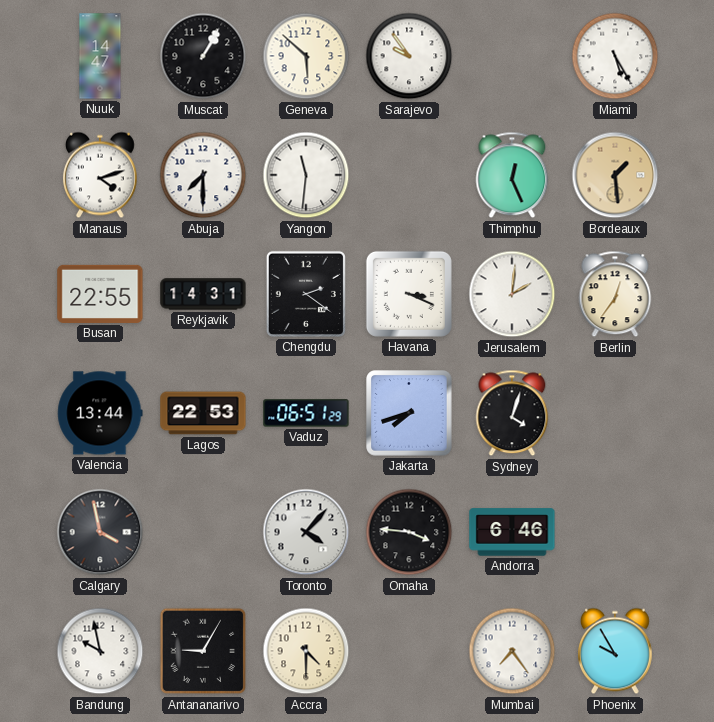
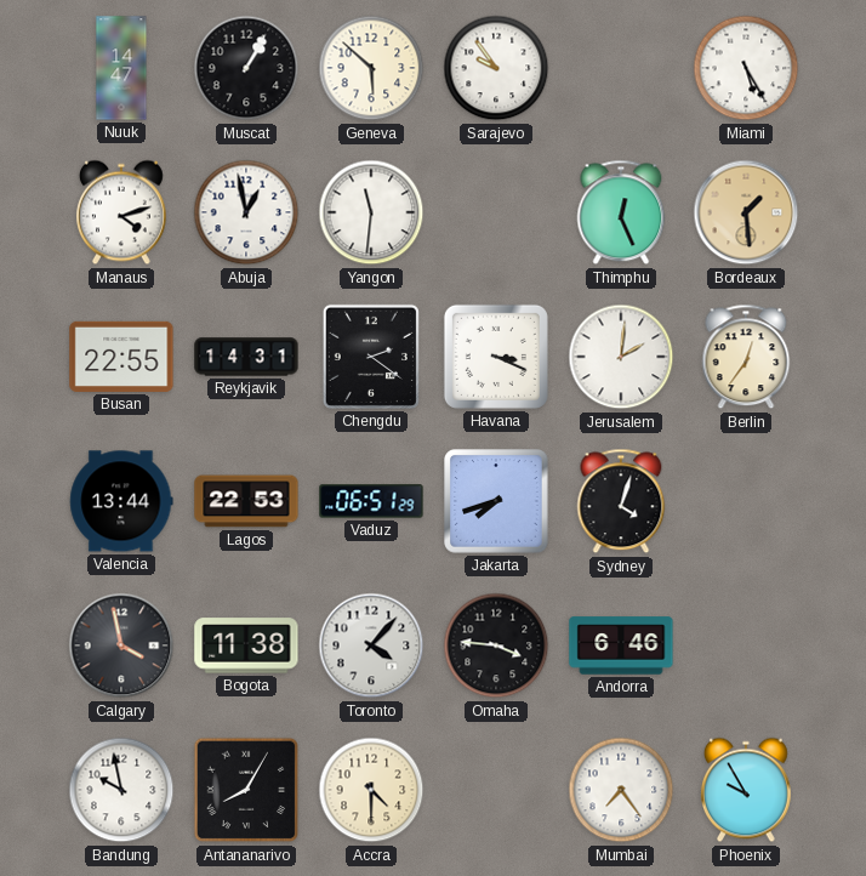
Abuja: 7:30 -> 12:58 (246, 212)
Bogota: none -> 11:38 (246, 645)
Antananarivo: 9:05 -> 8:05 (246, 790)
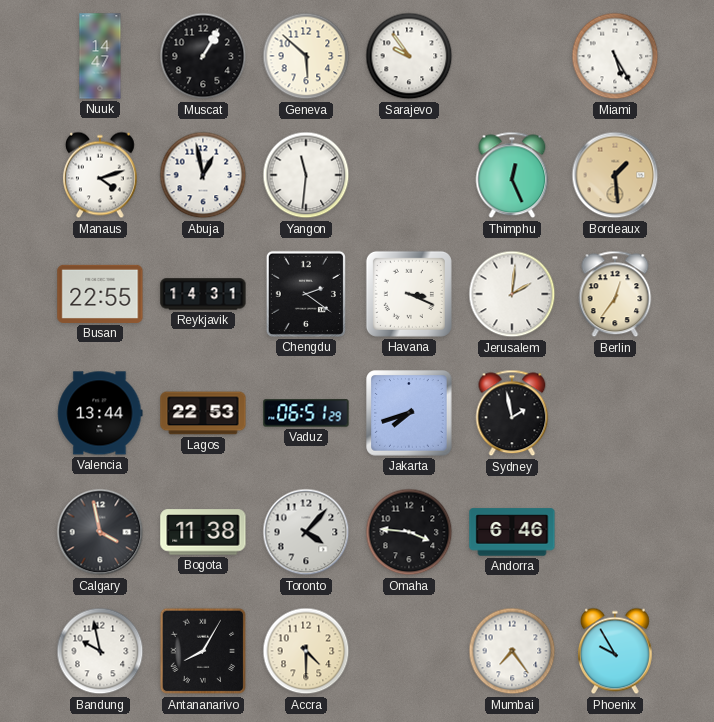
Sydney: 4:03 -> 1:58 (512, 413)
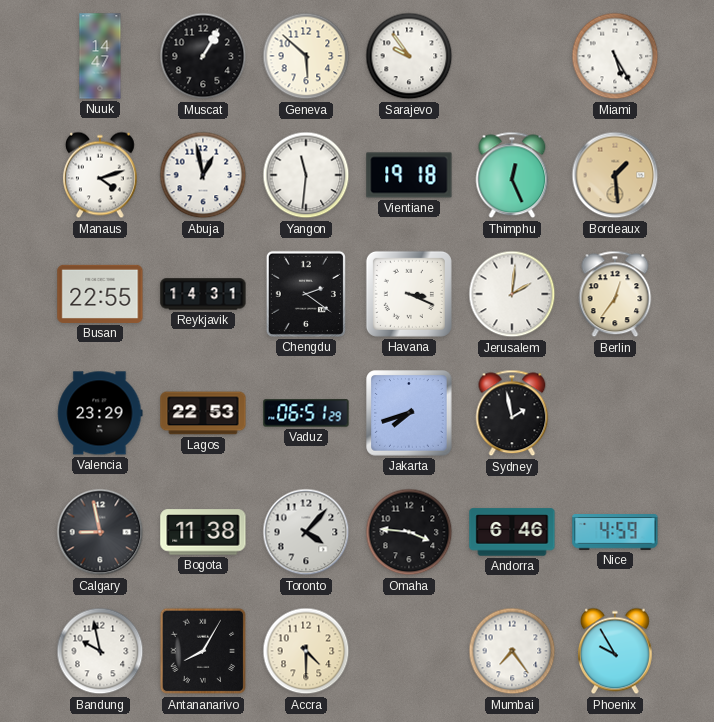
Vientiane: none -> 19:18 (409, 175)
Valencia: 13:44 -> 23:29 (100, 413)
Calgary: 3:58 -> 8:58 (100, 532)
Nice: none -> 4:59 (615, 532)
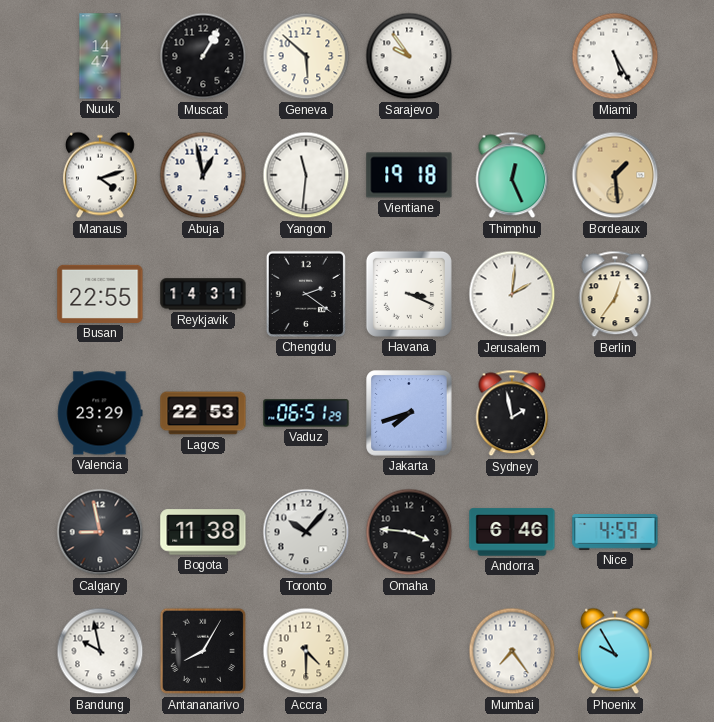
Toronto: 4:07 -> 10:07 (306, 532)
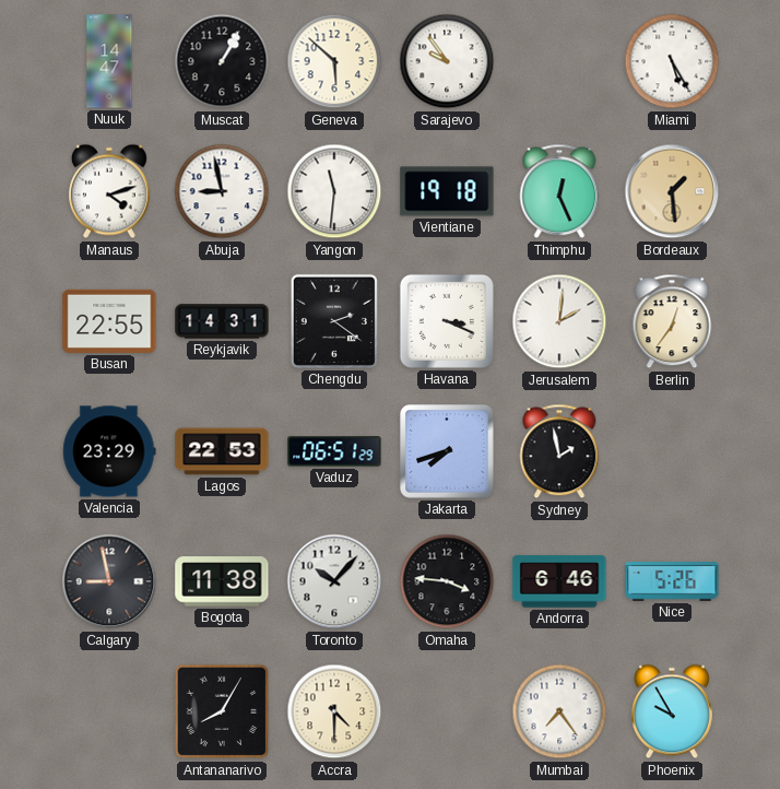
Abuja: 12:58 -> 8:58 (222, 191)
Nice: 4:59 -> 5:26 (672, 581)
Bandung: 9:58 -> none (100, 651)
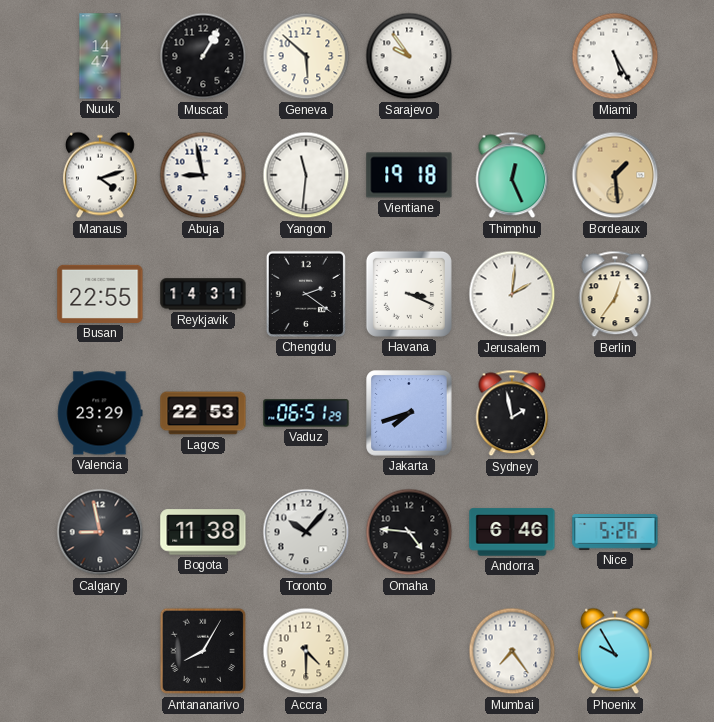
Omaha: 3:46 -> 4:46 (409, 532)
